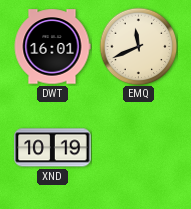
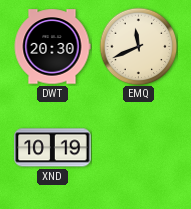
DWT: 16:01 -> 20:30 (52, 47)
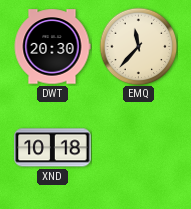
EMQ: 11:41 -> 11:37 (138, 46)
XND: 10:19 -> 10:18 (53, 148)
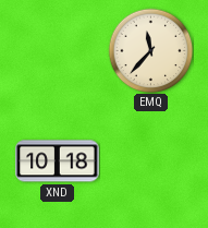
DWT: 20:30 -> none (52, 47)
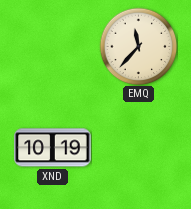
XND: 10:18 -> 10:19 (53, 148)
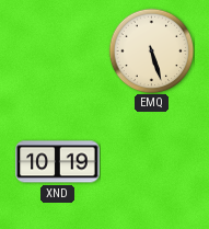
EMQ: 11:37 -> 5:27 (151, 50)
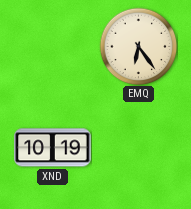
EMQ: 5:27 -> 6:24 (138, 46)
